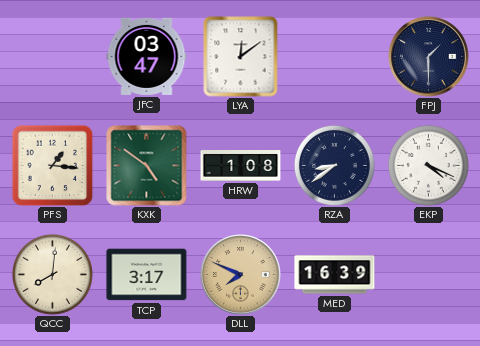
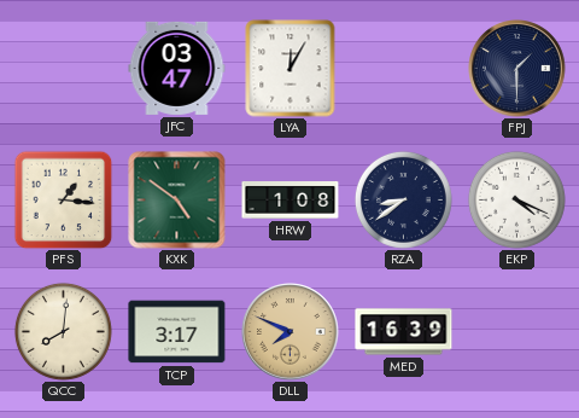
LYA: 12:09 -> 12:05 (291, 69)
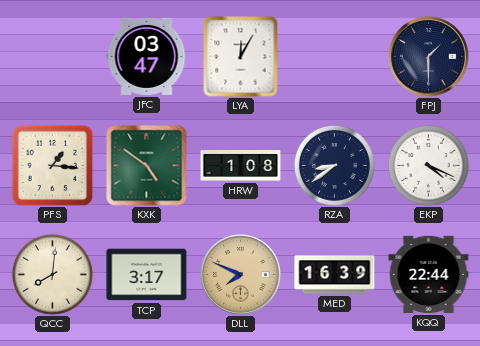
KQQ: none -> 22:44 (429, 274)
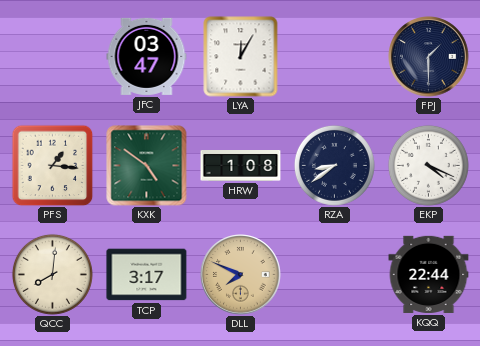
MED: 16:39 -> none (335, 275)
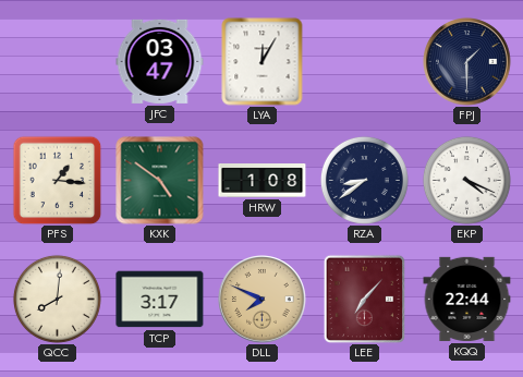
LEE: none -> 7:07 (365, 299)
